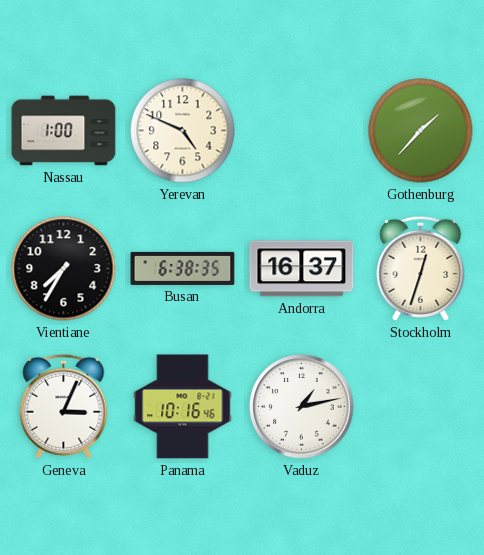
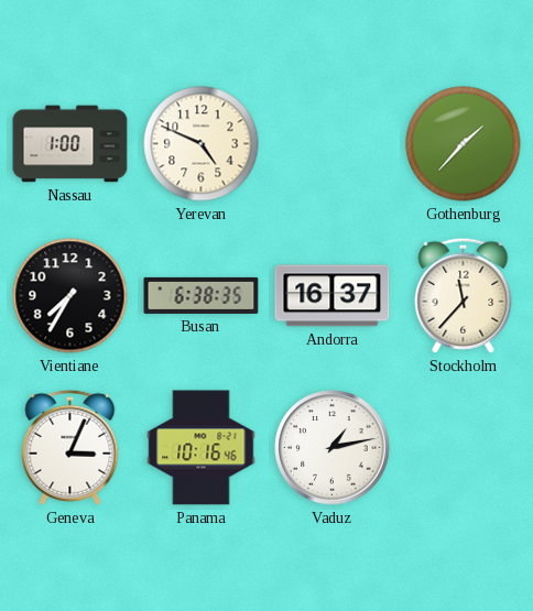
Stockholm: 12:33 -> 11:37 (464, 295)
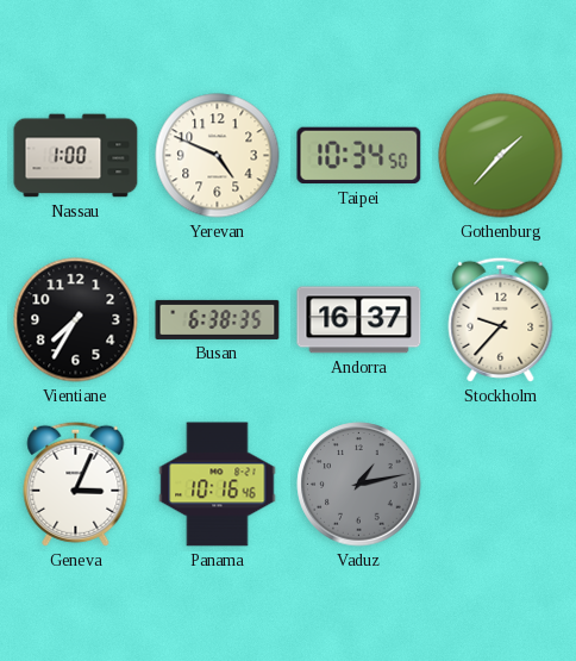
Taipei: none -> 10:34 (359, 156)
Stockholm: 11:37 -> 9:37 (501, 319)
Vaduz dial: white -> grey (359, 485)
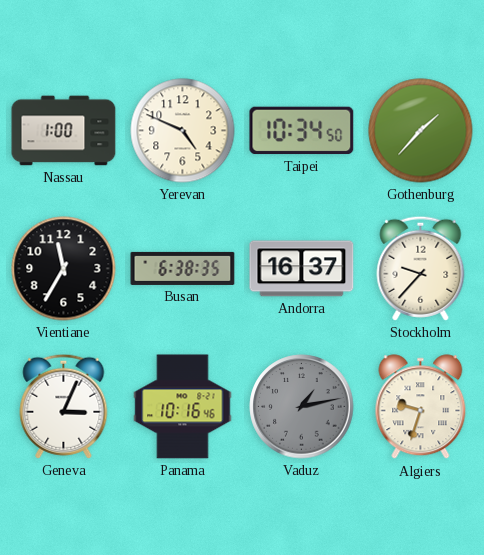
Vientiane: 7:35 -> 11:35 (64, 269)
Algiers: none -> 9:33 (421, 407)
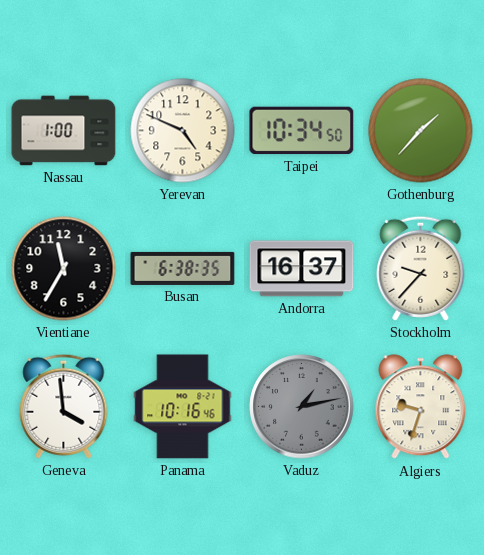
Geneva: 3:04 -> 3:59 (64, 406)
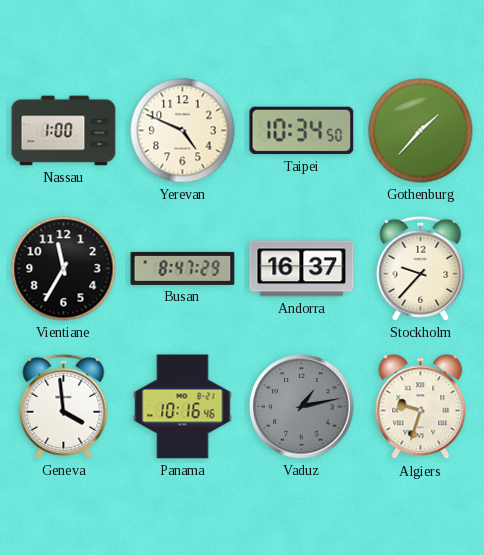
Busan: 6:38 -> 8:47 (183, 268)
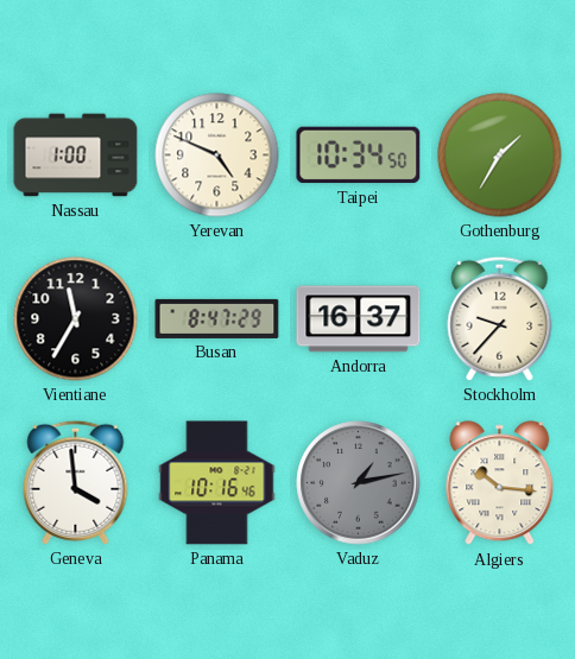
Gothenburg: 1:37 -> 1:35 (500, 156)
Algiers: 9:33 -> 10:16 (500, 483)
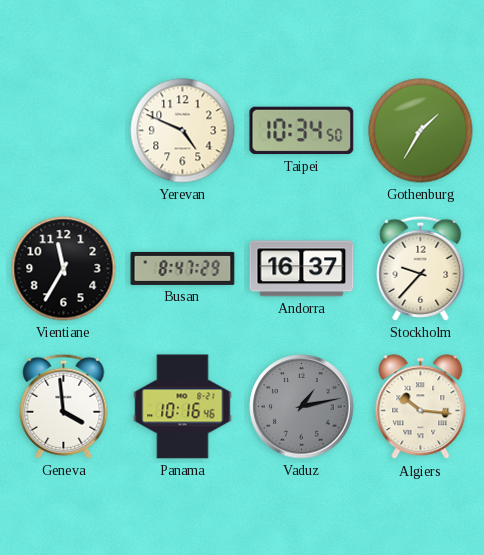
Nassau: 1:00 -> none (76, 156)
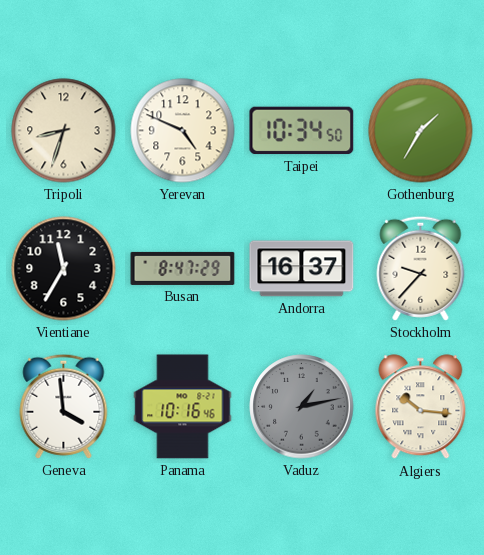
Tripoli: none -> 8:33 (64, 131)
